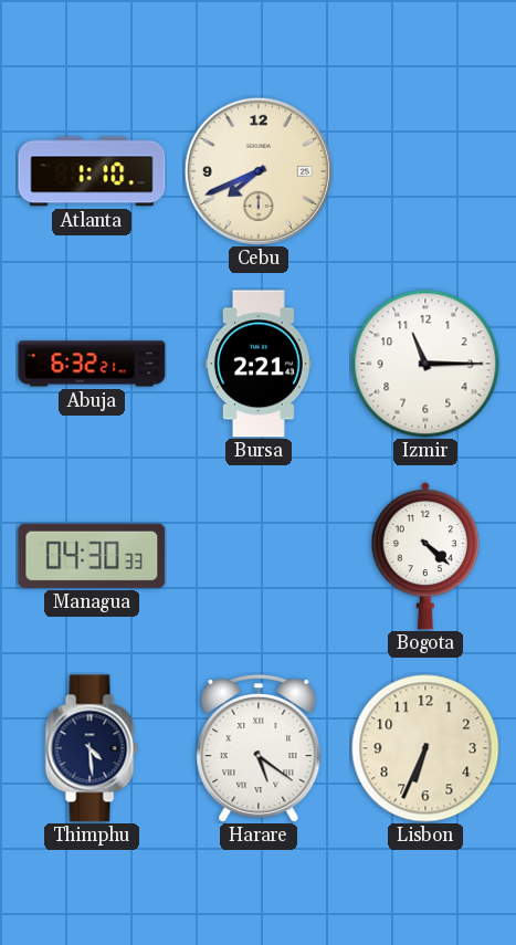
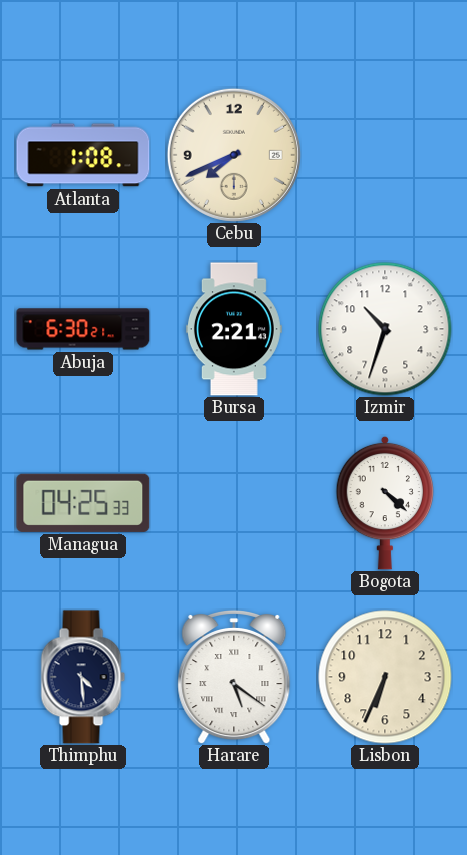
Atlanta: 1:10 -> 1:08 (83, 155)
Abuja: 6:32 -> 6:30 (83, 329)
Izmir: 11:15 -> 10:33 (385, 329)
Managua: 04:30 -> 04:25 (83, 503)
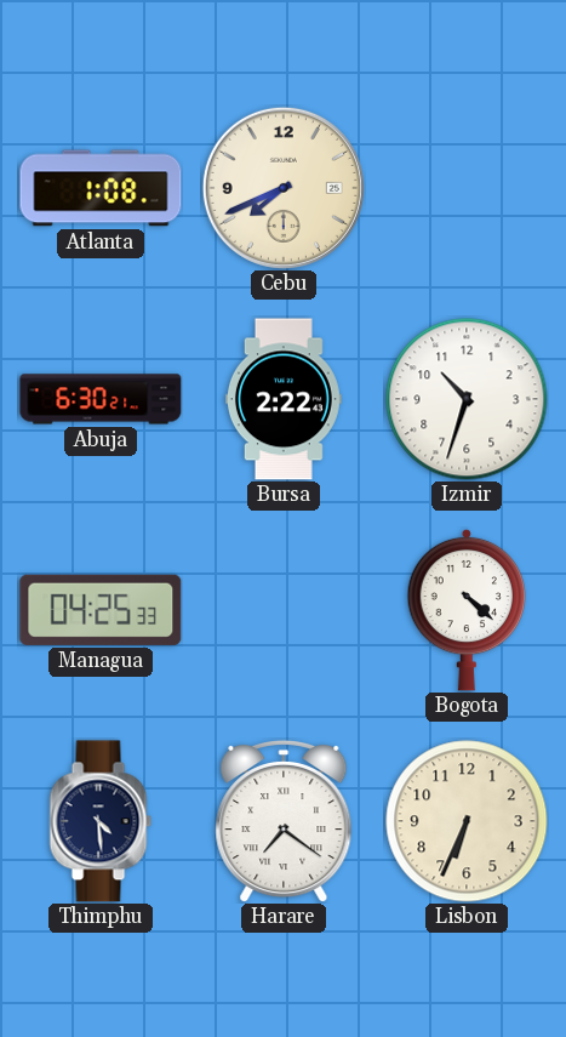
Bursa: 2:21 -> 2:22 (284, 399)
Harare: 5:21 -> 7:21 (284, 821)
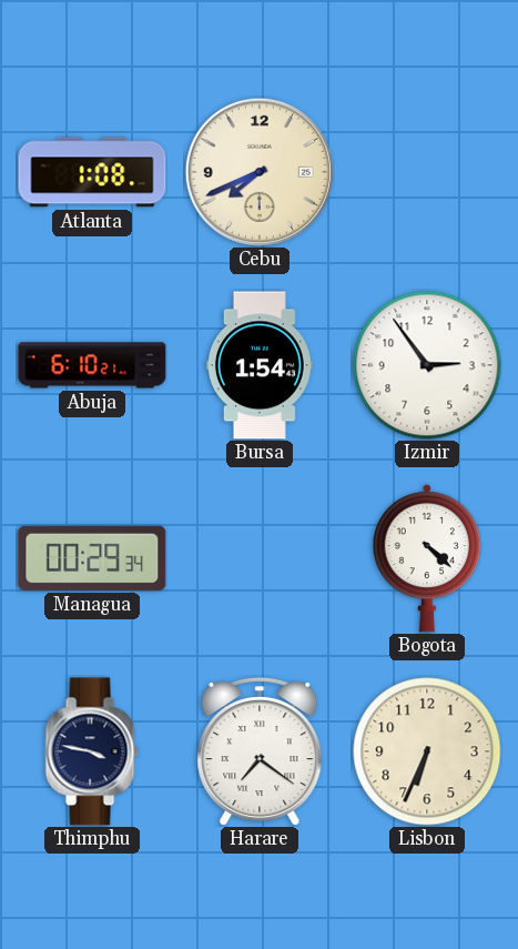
Abuja: 6:30 -> 6:10 (92, 365)
Bursa: 2:22 -> 1:54 (260, 365)
Izmir: 10:33 -> 2:54 (427, 365)
Managua: 04:25 -> 00:29 (92, 558)
Thimphu: 4:29 -> 3:47 (92, 751)
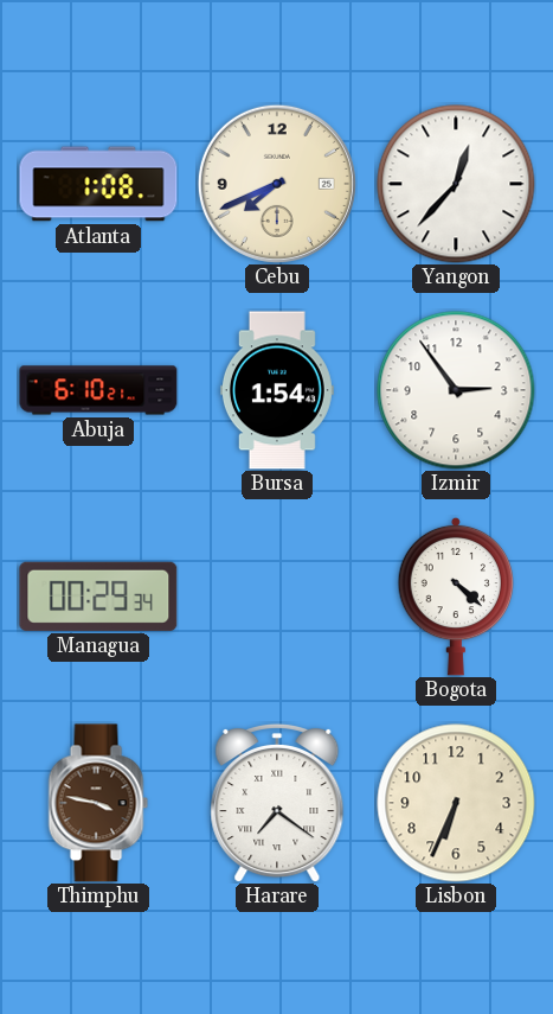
Yangon: none -> 12:37 (456, 184)
Thimphu dial: navy -> brown (98, 803)
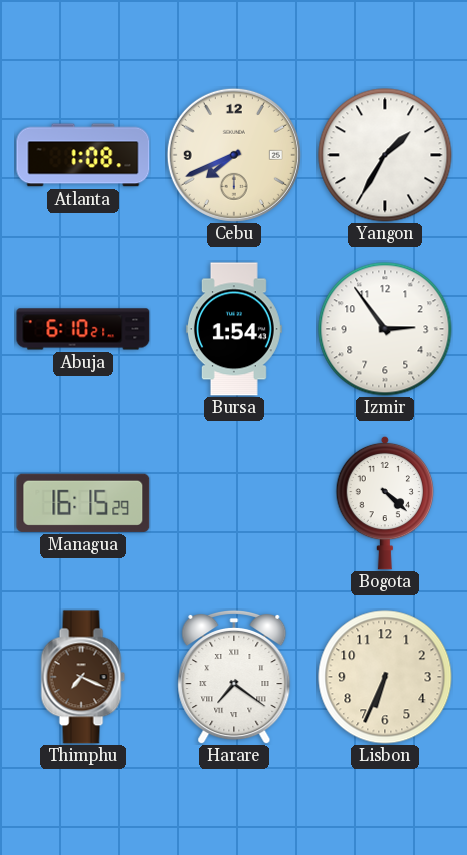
Yangon: 12:37 -> 1:35 (385, 155)
Managua: 00:29 -> 16:15 (83, 503)
Thimphu: 3:47 -> 7:19 (83, 677)
